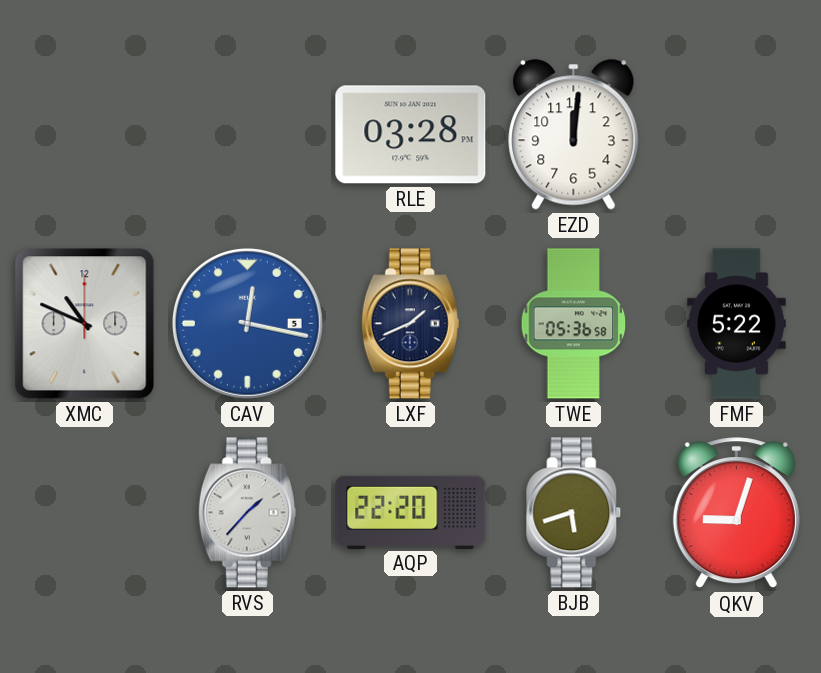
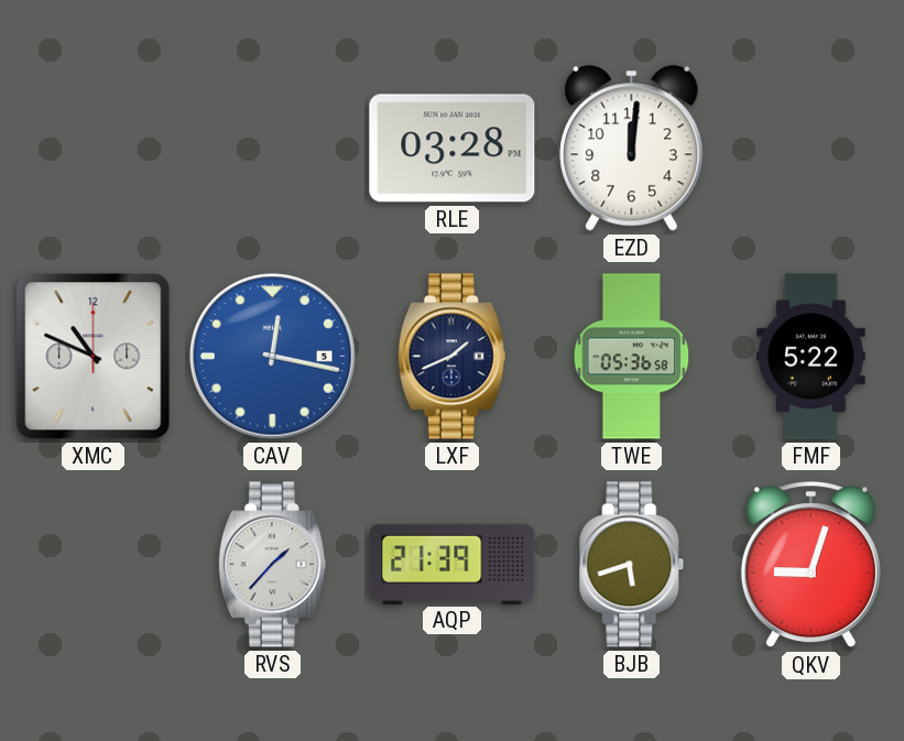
AQP: 22:20 -> 21:39 (453, 564)
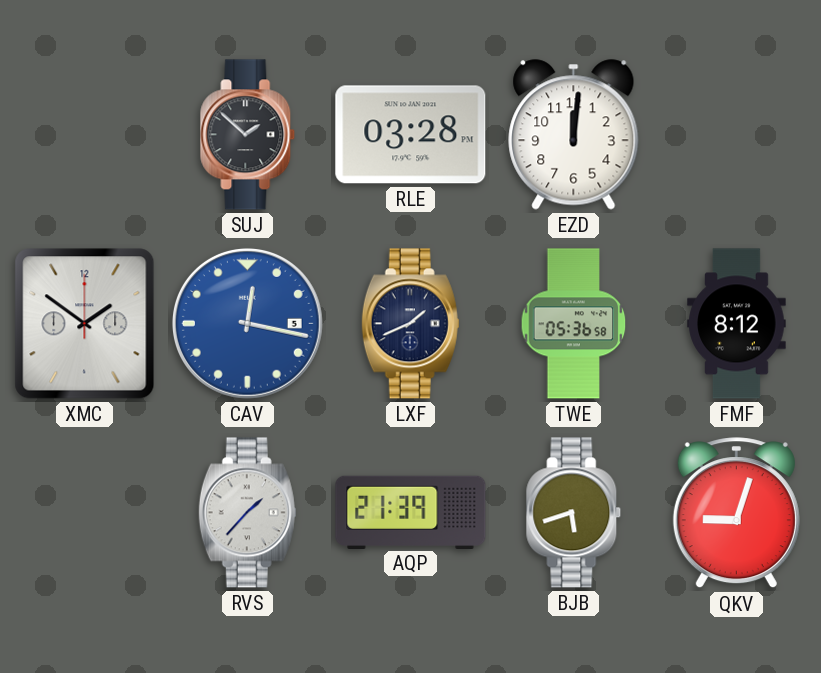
SUJ: none -> 1:52 (248, 135)
XMC: 10:49 -> 1:51 (85, 324)
FMF: 5:22 -> 8:12 (737, 324)
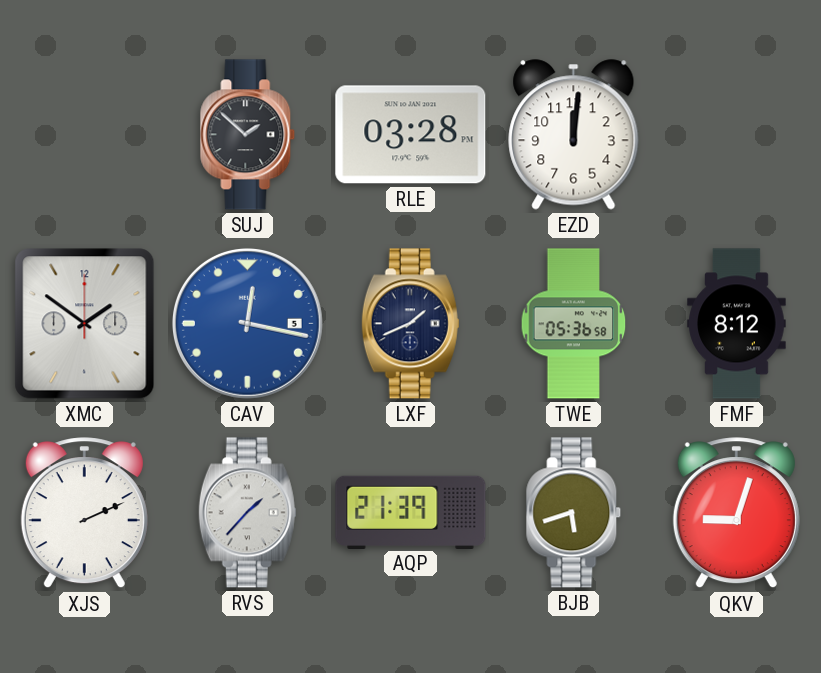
XJS: none -> 2:11 (84, 513)
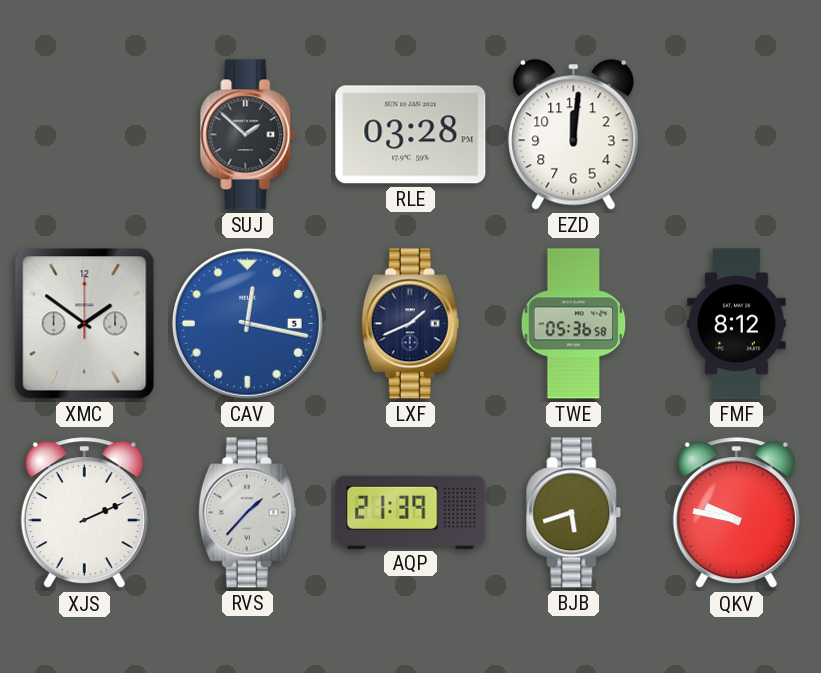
QKV: 9:03 -> 9:47 (736, 513)
